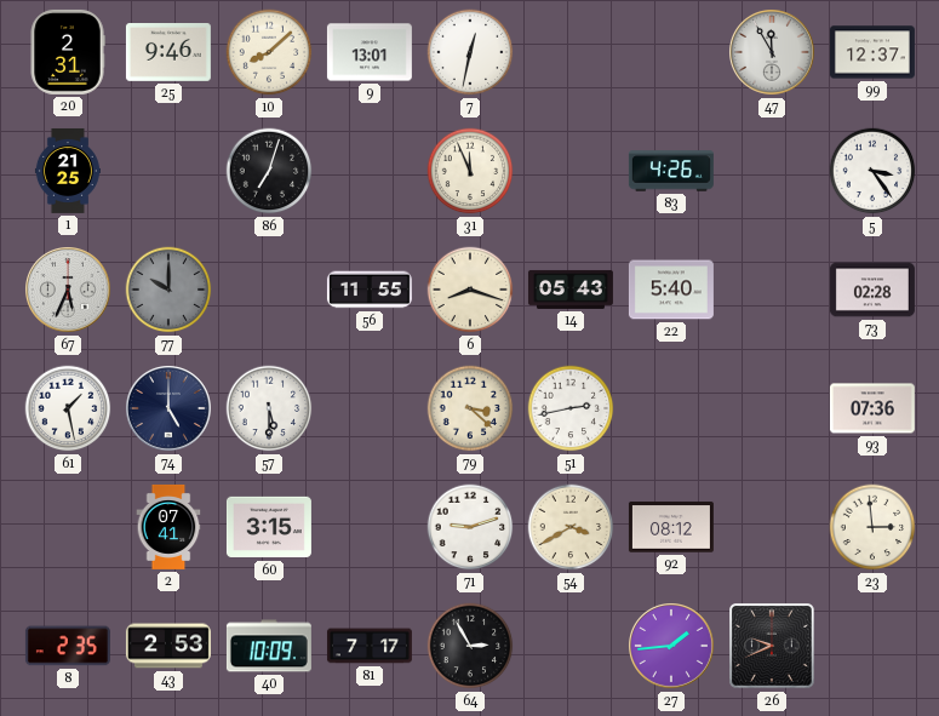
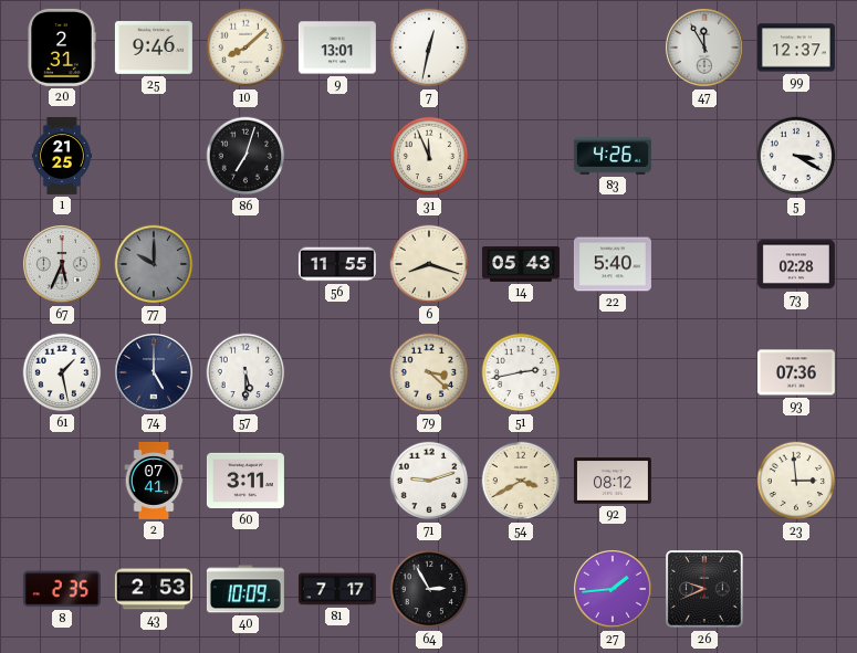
5: 3:24 -> 3:20 (796, 156)
60: 3:15 -> 3:11 (245, 481)
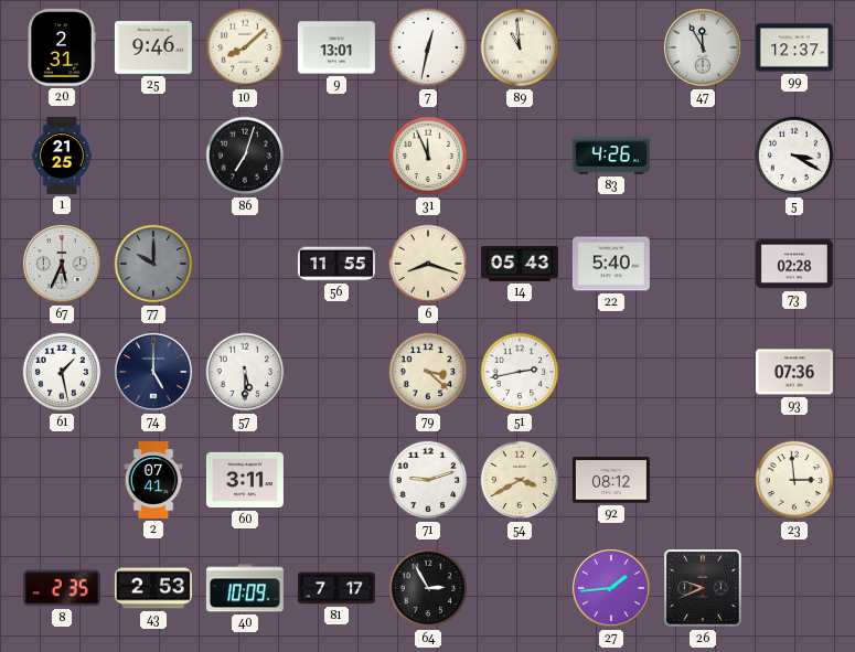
89: none -> 10:59 (520, 47)
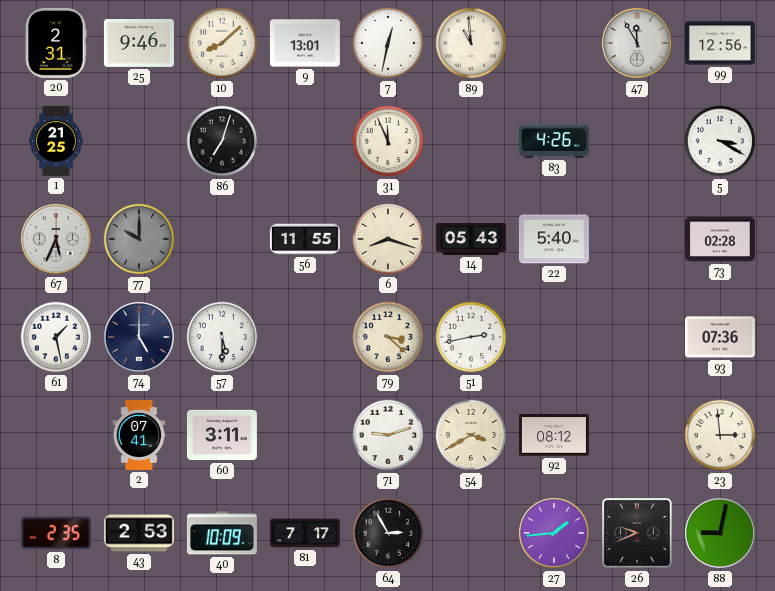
99: 12:37 -> 12:56 (720, 43)
88: none -> 9:02 (721, 534)
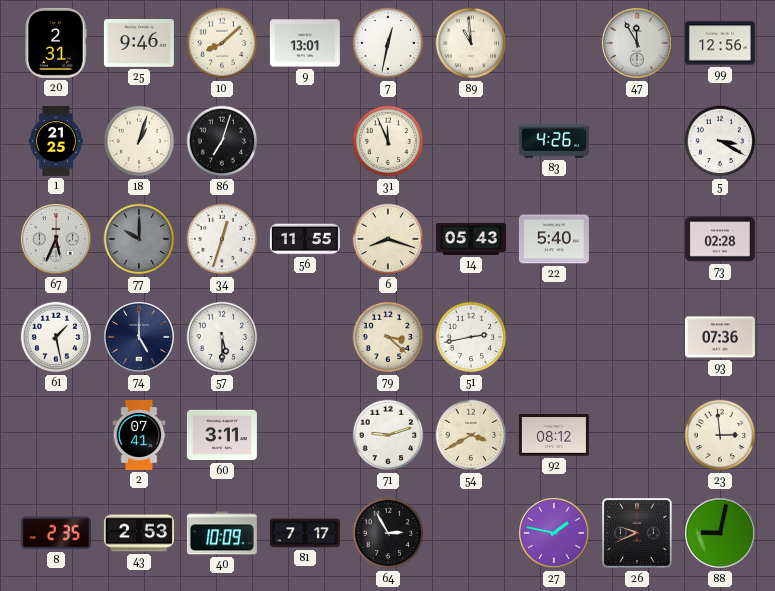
18: none -> 1:03 (139, 141)
34: none -> 12:33 (222, 239)
27: 1:44 -> 1:47 (555, 534)
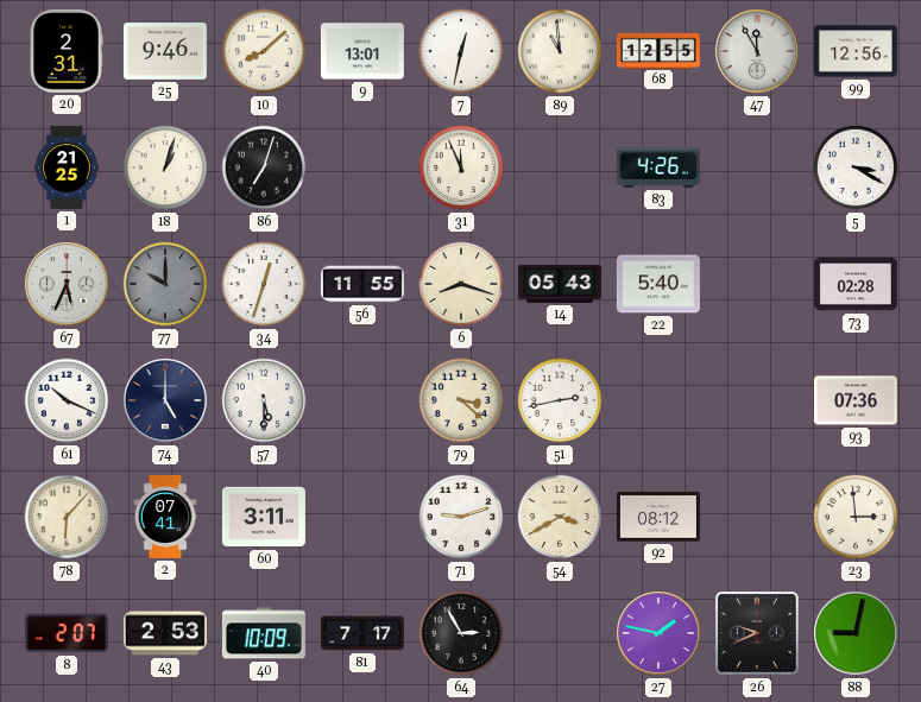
68: none -> 12:55 (658, 50)
61: 1:28 -> 10:19 (67, 400)
78: none -> 6:07 (67, 517)
8: 2:35 -> 2:07 (67, 633)
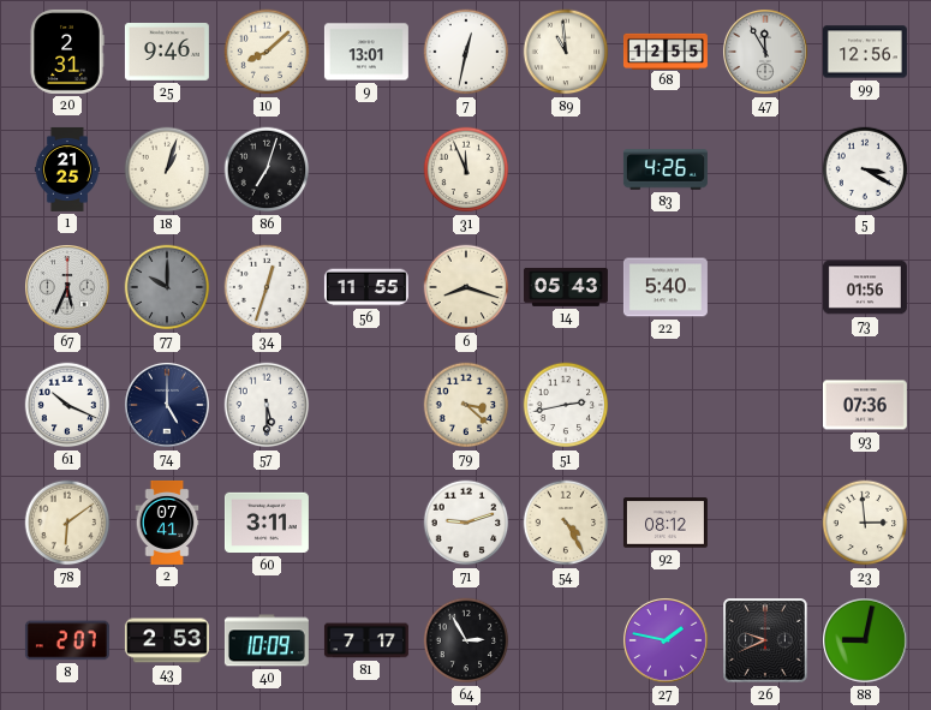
73: 02:28 -> 01:56 (865, 287)
78: 6:07 -> 6:09 (67, 523)
54: 3:40 -> 4:25 (566, 523)
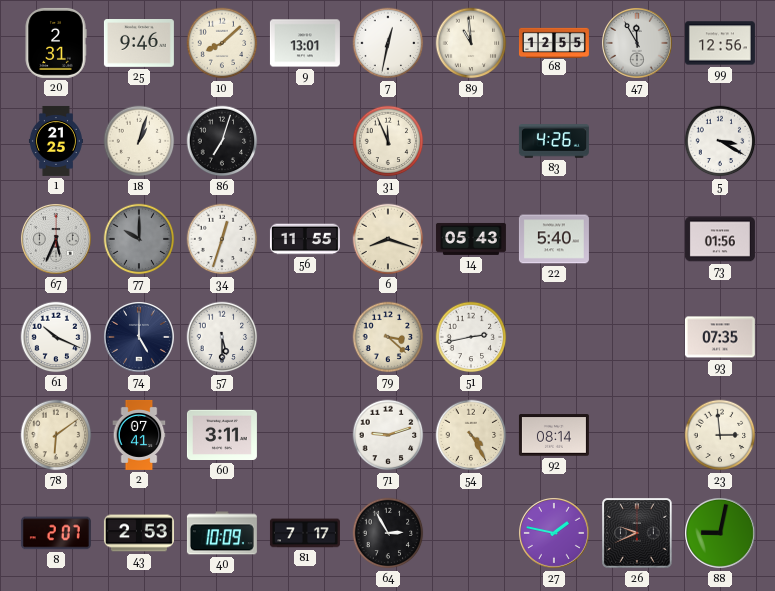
93: 07:36 -> 07:35 (720, 337)
92: 08:12 -> 08:14 (554, 435)
